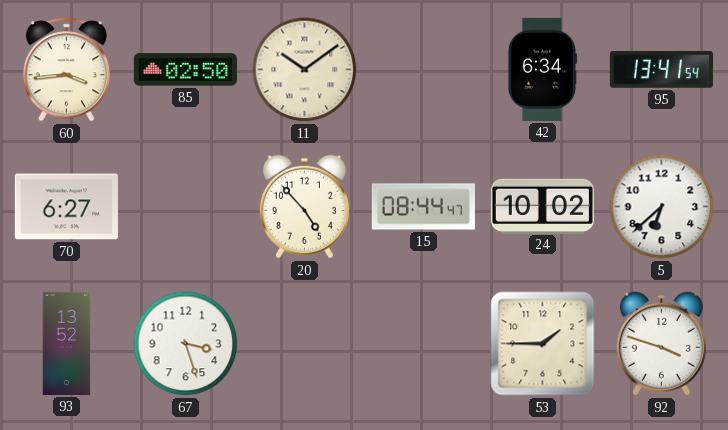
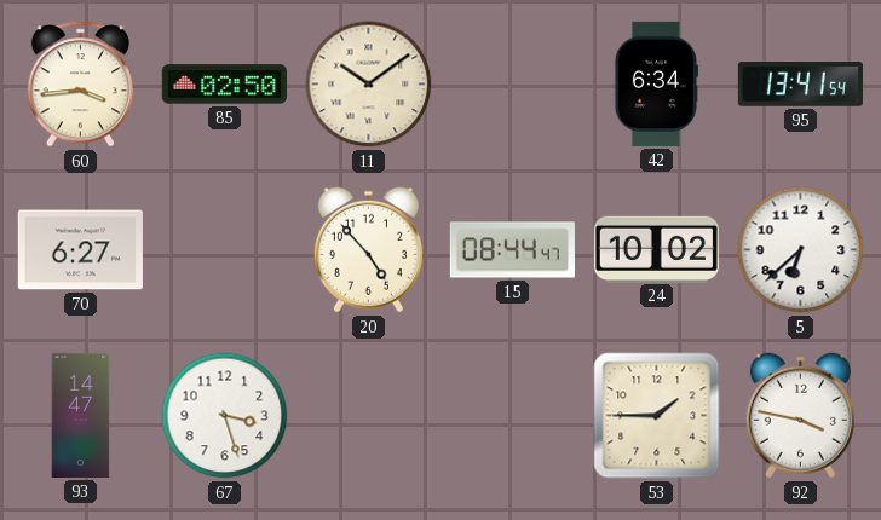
93: 13:52 -> 14:47 (81, 415)
92: 3:48 -> 3:47 (800, 416)
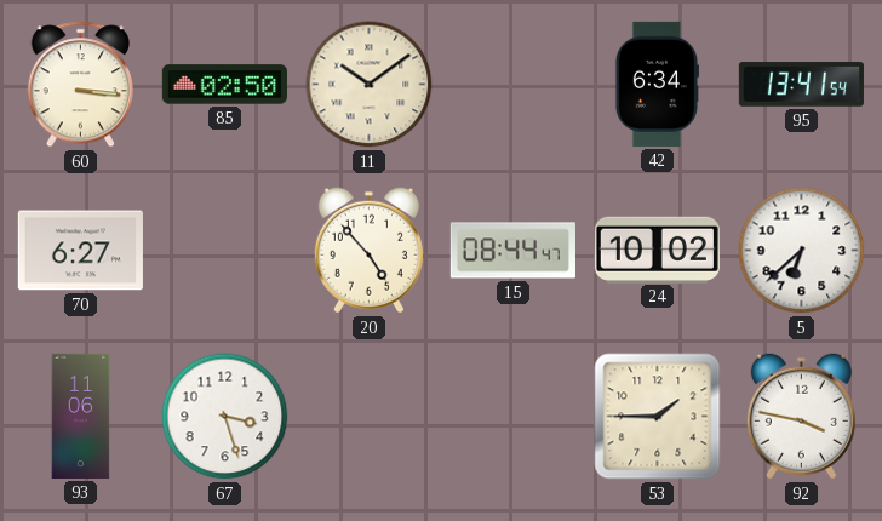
60: 3:44 -> 3:16 (80, 85)
93: 14:47 -> 11:06 (81, 416)
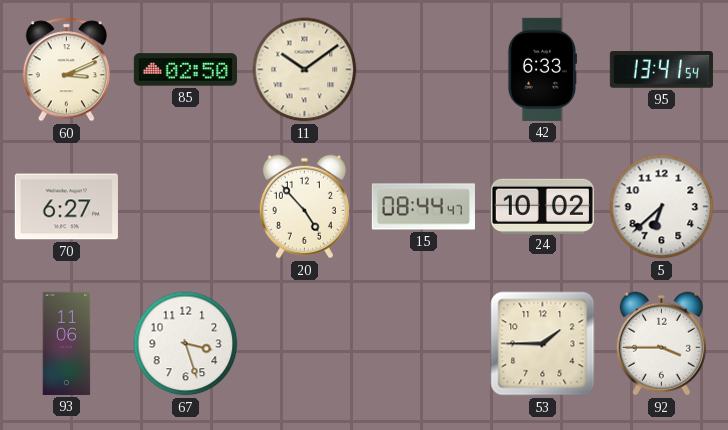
60: 3:16 -> 3:11 (66, 70)
42: 6:34 -> 6:33 (542, 69)
92: 3:47 -> 3:45 (661, 344)
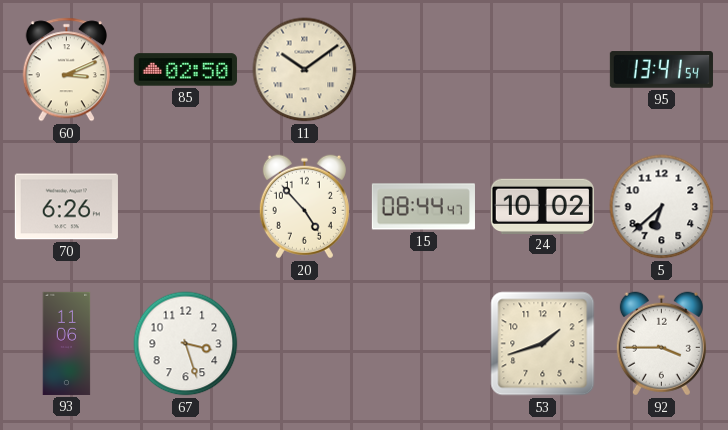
42: 6:33 -> none (542, 69)
70: 6:27 -> 6:26 (66, 207)
53: 1:45 -> 1:42 (543, 344)
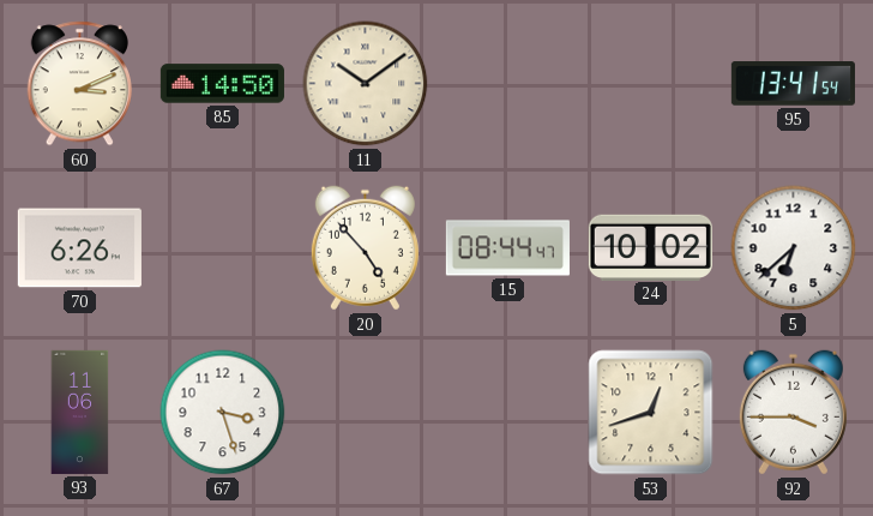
85: 02:50 -> 14:50 (222, 84)
53: 1:42 -> 12:42 (651, 413)
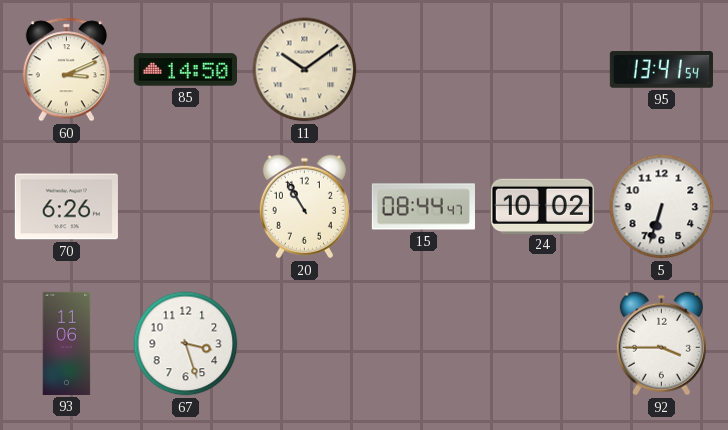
20: 4:53 -> 10:55 (304, 207)
5: 6:38 -> 6:33 (662, 207)
53: 12:42 -> none (651, 413)
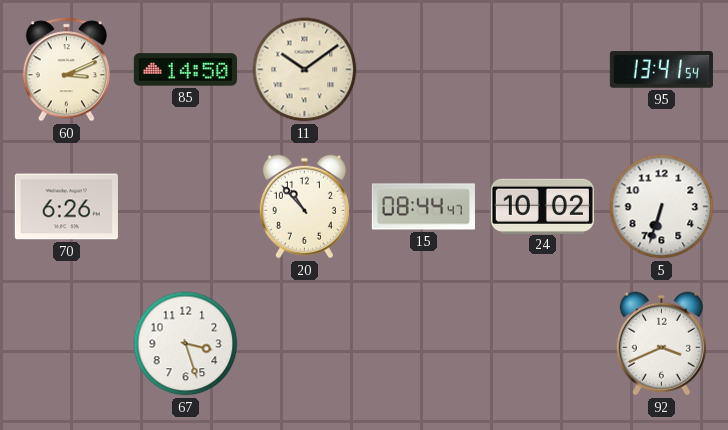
20: 10:55 -> 10:53 (304, 207)
93: 11:06 -> none (67, 343)
92: 3:45 -> 3:41 (661, 344)
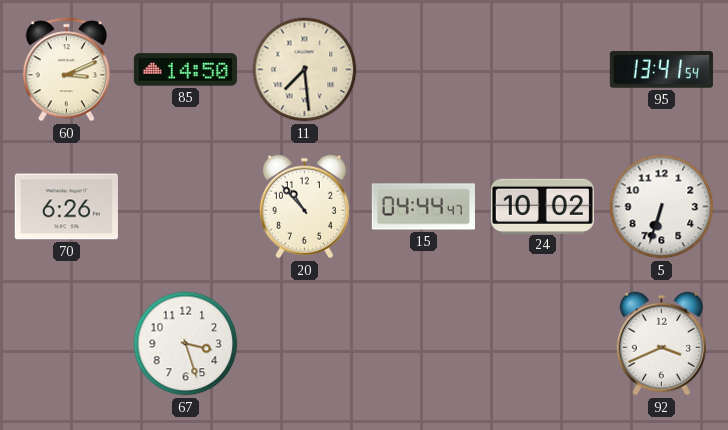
11: 10:09 -> 7:29 (305, 70)
15: 08:44 -> 04:44 (423, 207)
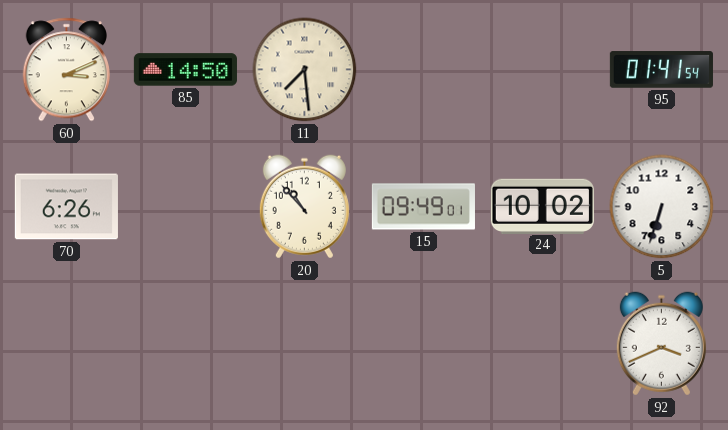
95: 13:41 -> 01:41 (661, 70)
15: 04:44 -> 09:49 (423, 207)
67: 3:27 -> none (186, 344)
